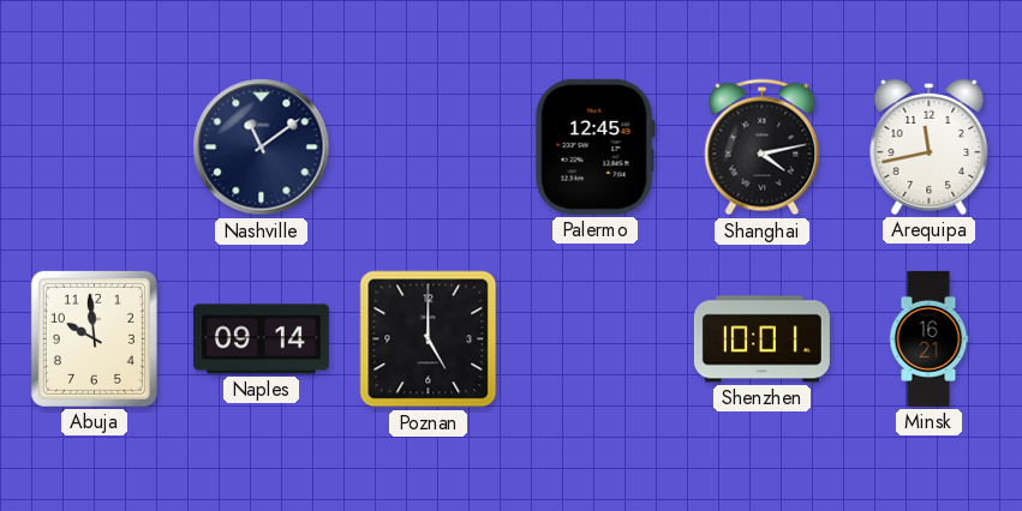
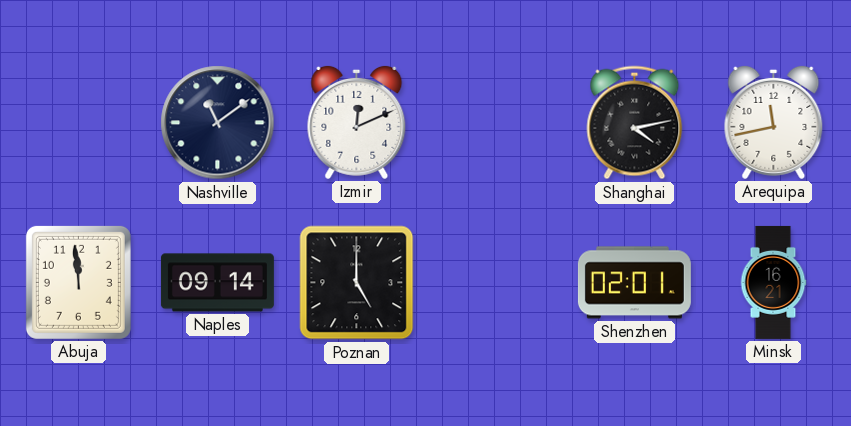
Izmir: none -> 12:11 (357, 122)
Palermo: 12:45 -> none (594, 146)
Abuja: 9:59 -> 11:59 (78, 282)
Shenzhen: 10:01 -> 02:01 (634, 283)
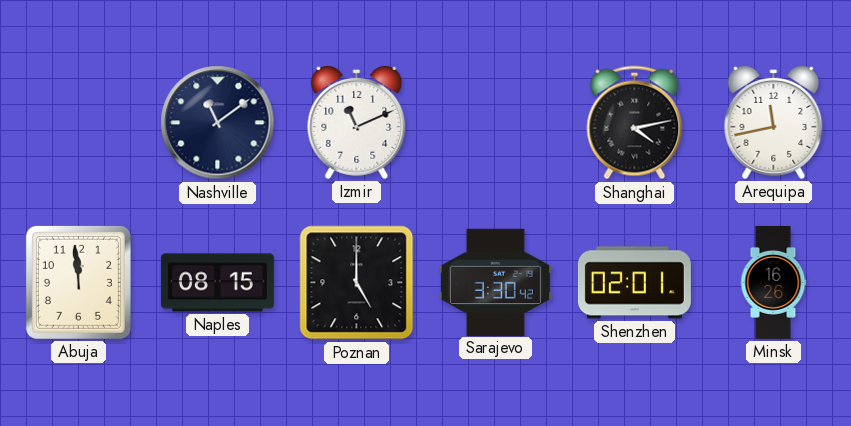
Izmir: 12:11 -> 11:11 (357, 122)
Naples: 09:14 -> 08:15 (217, 283)
Sarajevo: none -> 3:30 (495, 282)
Minsk: 16:21 -> 16:26 (773, 282)
